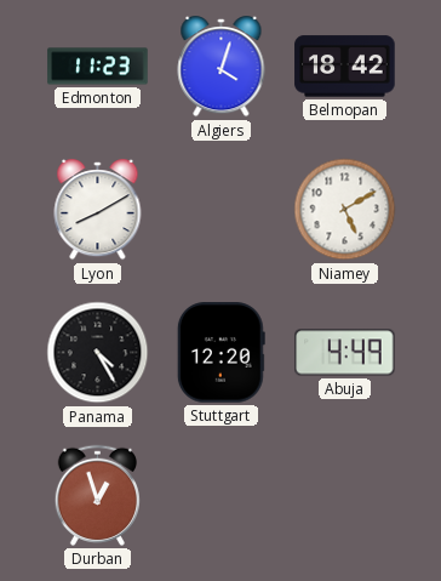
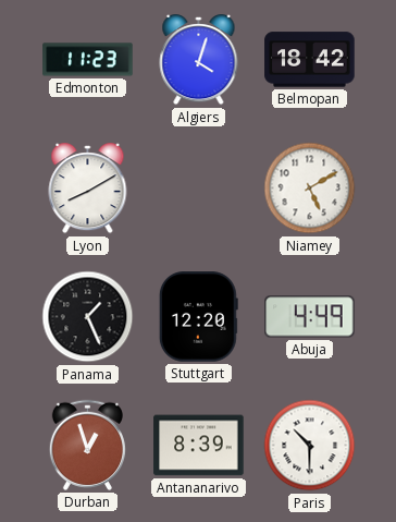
Panama: 4:25 -> 1:26 (88, 317)
Antananarivo: none -> 8:39 (199, 446)
Paris: none -> 10:30 (310, 446)
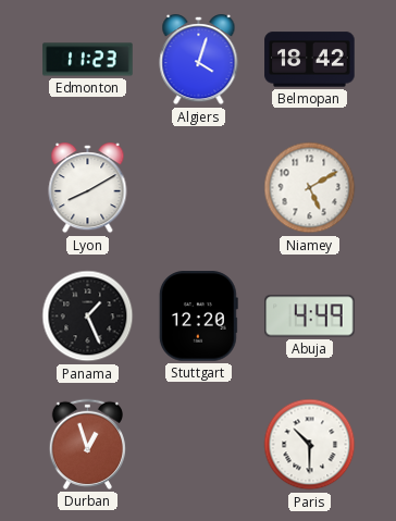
Antananarivo: 8:39 -> none (199, 446)
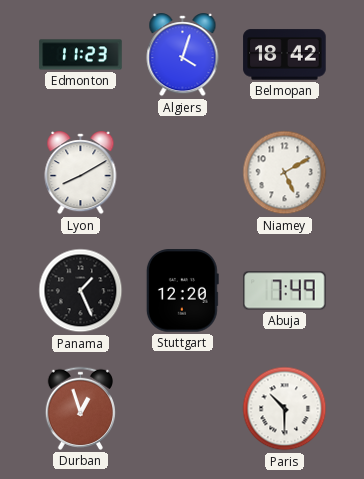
Abuja: 4:49 -> 7:49 (285, 291)
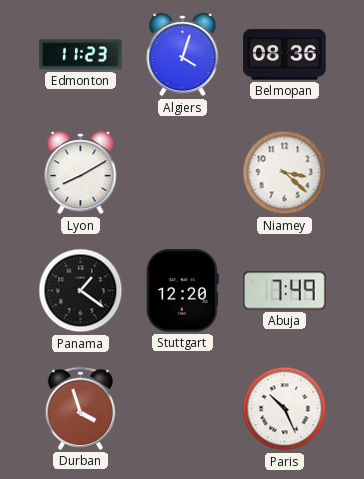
Belmopan: 18:42 -> 08:36 (285, 55)
Niamey: 5:10 -> 3:22 (285, 173)
Panama: 1:26 -> 1:21 (81, 291)
Durban: 12:57 -> 3:57 (80, 408)
Paris: 10:30 -> 10:26 (285, 409)
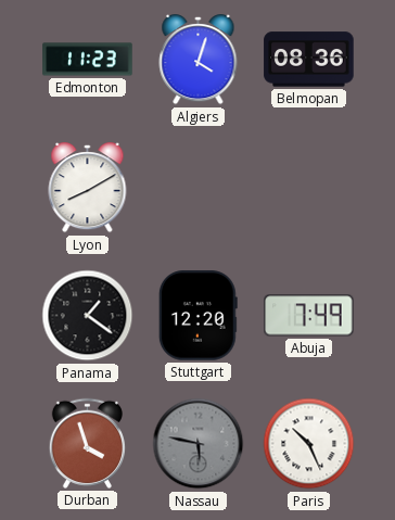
Niamey: 3:22 -> none (285, 173)
Nassau: none -> 5:47 (199, 444)
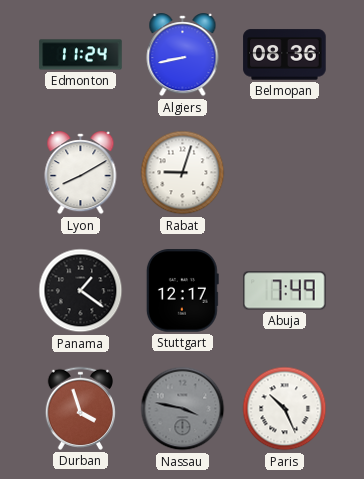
Edmonton: 11:23 -> 11:24 (81, 55)
Algiers: 4:03 -> 8:43 (183, 55)
Rabat: none -> 9:03 (183, 173)
Stuttgart: 12:20 -> 12:17 (182, 291)
Nassau: 5:47 -> 3:47 (183, 409)
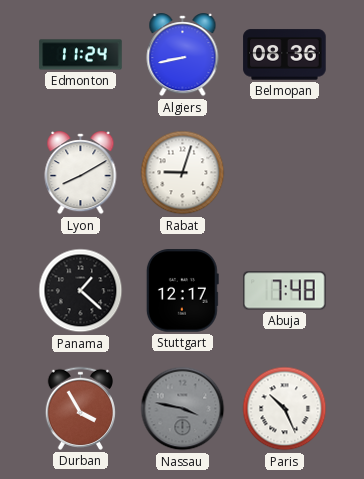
Panama: 1:21 -> 1:22 (81, 291)
Abuja: 7:49 -> 7:48 (285, 291)
Durban: 3:57 -> 3:55 (80, 408)
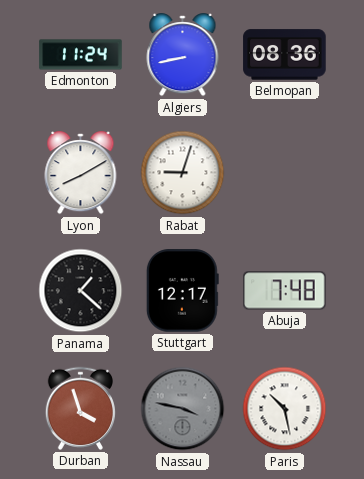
Durban: 3:55 -> 3:57 (80, 408)
Paris: 10:26 -> 10:28 (285, 409)
